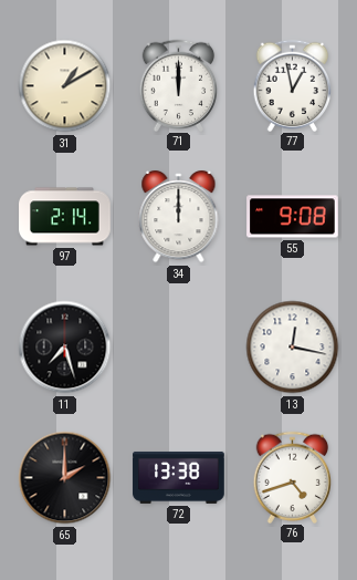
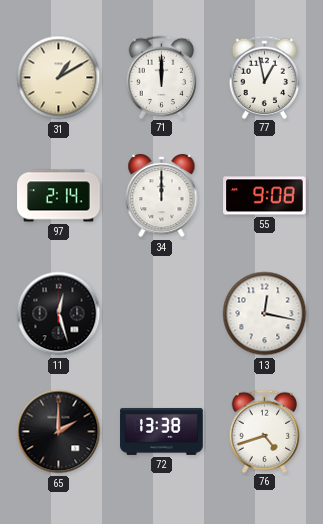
11: 7:27 -> 12:27 (59, 314)
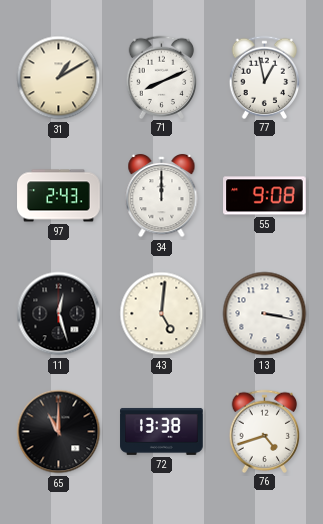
71: 12:00 -> 8:11 (162, 77)
97: 2:14 -> 2:43 (59, 196)
43: none -> 5:01 (162, 314)
13: 12:17 -> 3:17 (265, 314)
65: 2:00 -> 11:00 (59, 432)
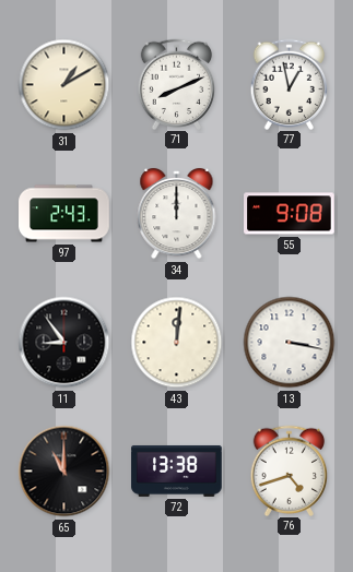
11: 12:27 -> 8:54 (64, 343)
43: 5:01 -> 12:01 (177, 343)
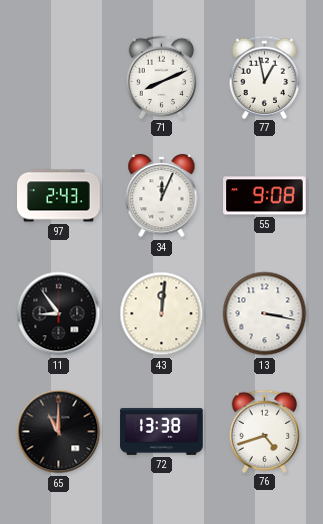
31: 1:10 -> none (64, 85)
34: 12:00 -> 12:04 (162, 196)
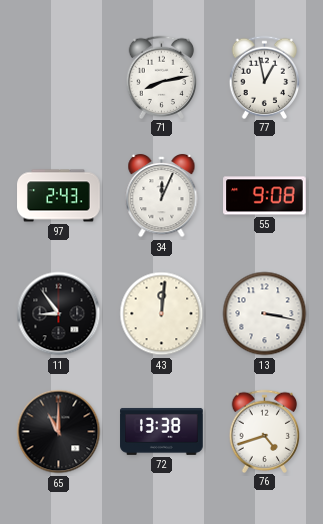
71: 8:11 -> 8:13 (162, 77)
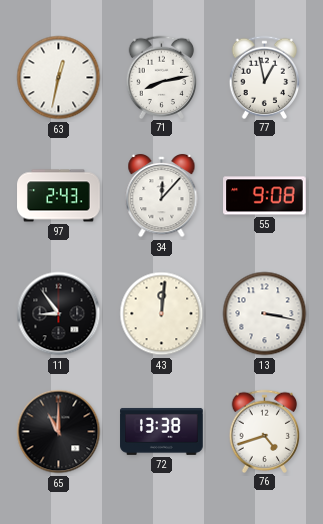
63: none -> 12:32 (59, 78)
34: 12:04 -> 12:07 (162, 196)
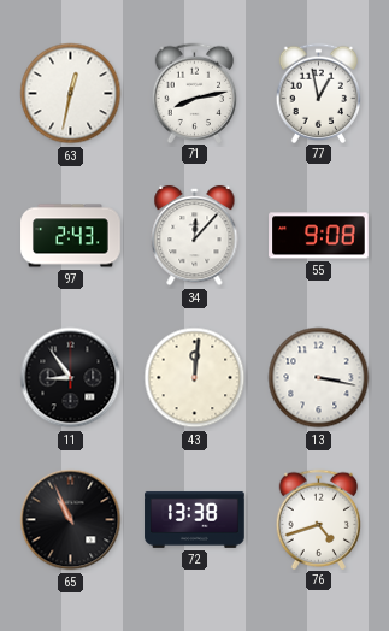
65: 11:00 -> 10:56 (71, 520)
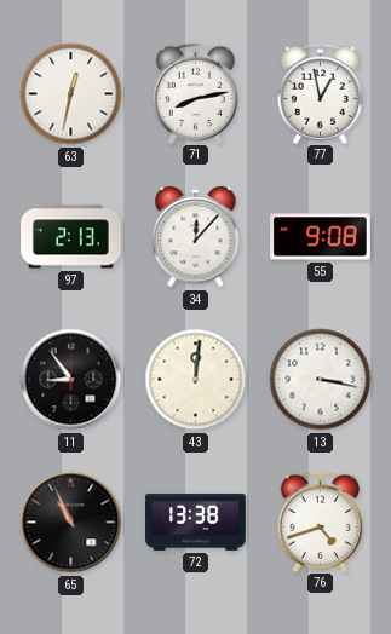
97: 2:43 -> 2:13 (71, 237)
